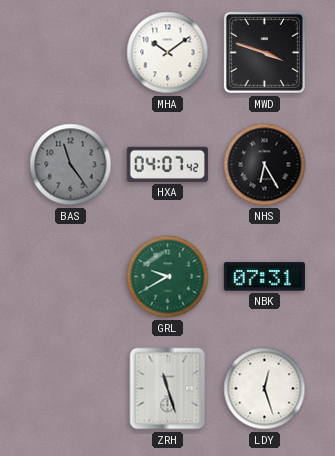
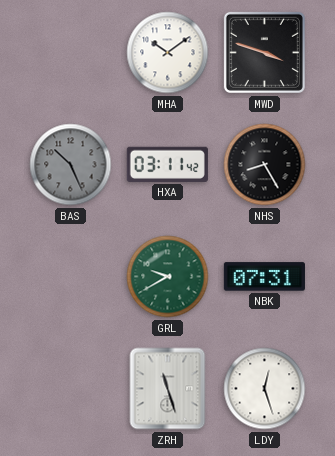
BAS: 11:24 -> 10:26 (71, 165)
HXA: 04:07 -> 03:11 (167, 164)
NHS: 6:25 -> 8:25 (265, 165)
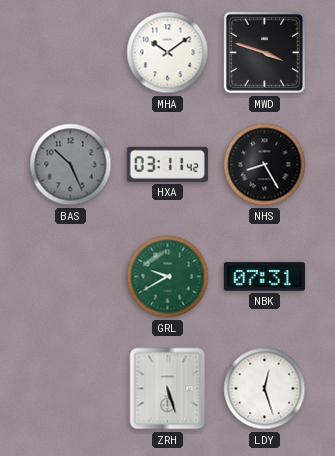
ZRH: 11:27 -> 5:27 (168, 389)
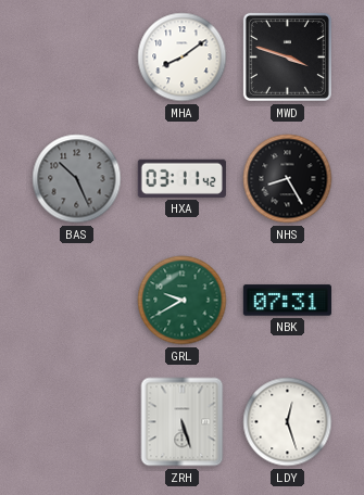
MHA: 10:09 -> 8:09 (183, 58)
